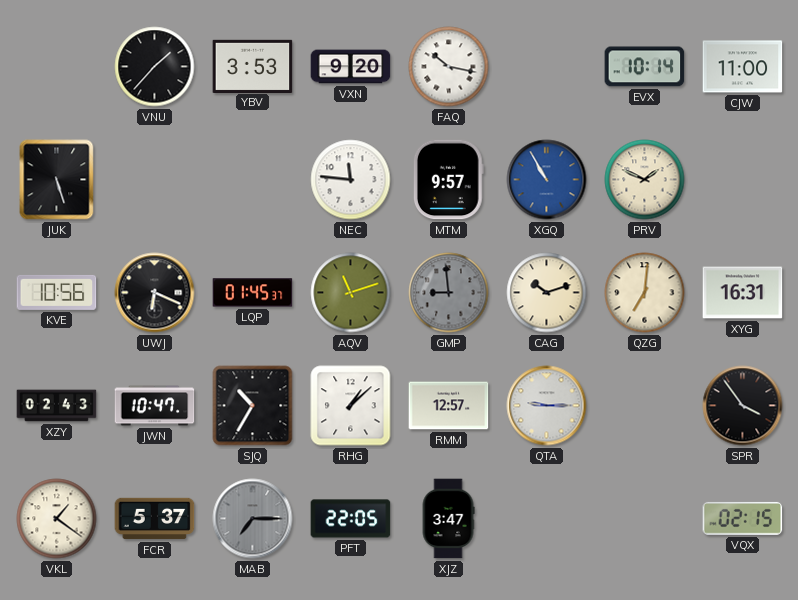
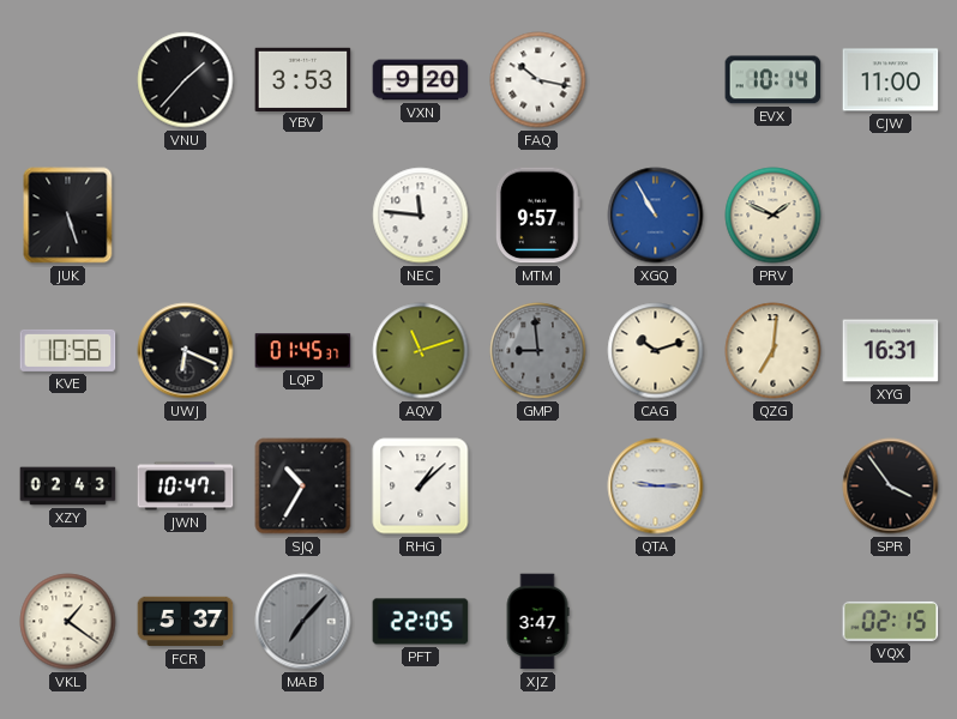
RMM: 12:57 -> none (449, 406)
MAB: 7:15 -> 7:07 (303, 622)
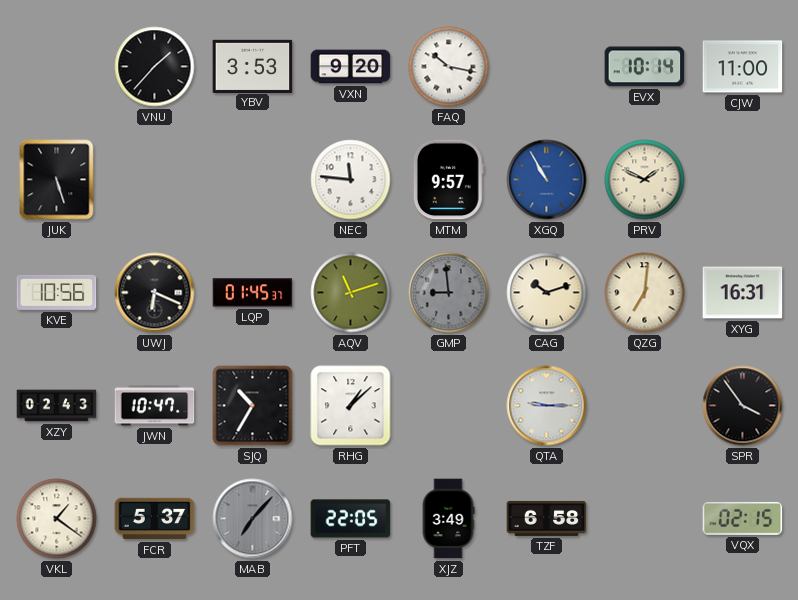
XJZ: 3:47 -> 3:49 (448, 519)
TZF: none -> 6:58 (547, 518)
